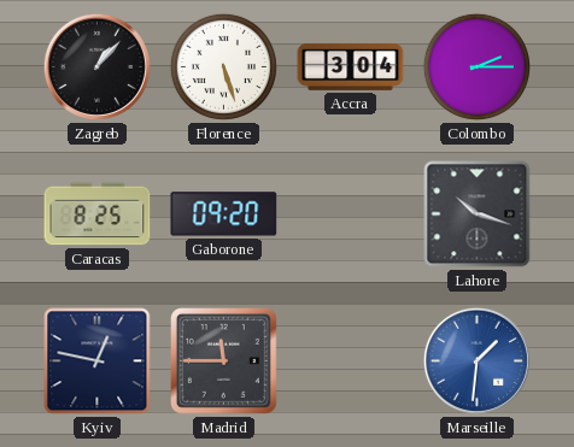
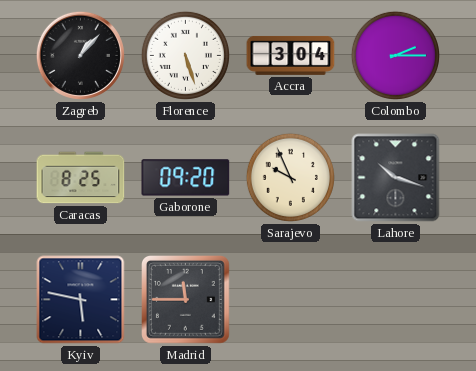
Sarajevo: none -> 9:56 (290, 177)
Kyiv: 12:47 -> 5:47 (81, 300)
Marseille: 1:31 -> none (476, 360)
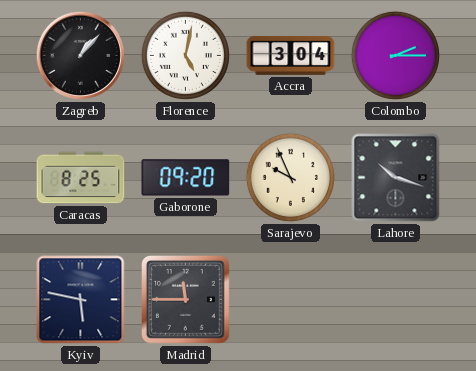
Florence: 5:27 -> 5:02 (185, 55)
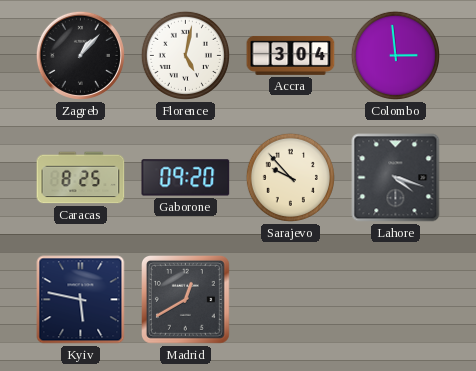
Colombo: 2:15 -> 2:59 (395, 55)
Sarajevo: 9:56 -> 9:53 (290, 177)
Lahore: 10:18 -> 4:18 (396, 178)
Madrid: 11:45 -> 12:40 (186, 300)
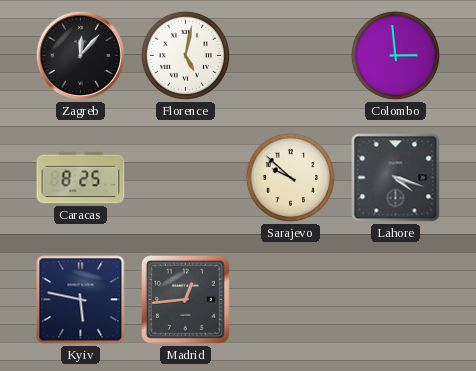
Zagreb: 1:07 -> 12:07 (80, 55)
Accra: 3:04 -> none (291, 55)
Gaborone: 09:20 -> none (186, 178)
Sarajevo: 9:53 -> 9:52 (290, 177)
Madrid: 12:40 -> 12:44 (186, 300)
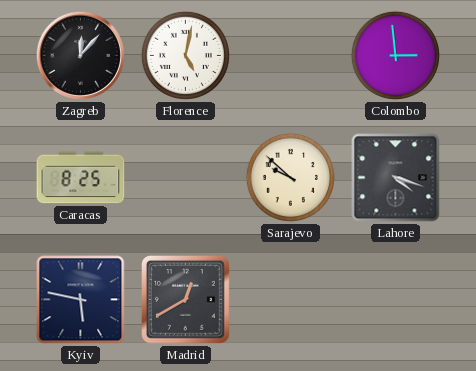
Madrid: 12:44 -> 12:40 (186, 300)
